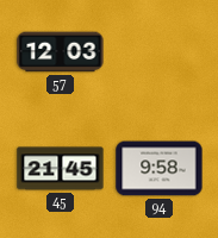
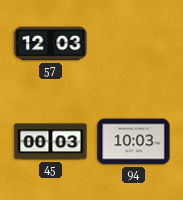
45: 21:45 -> 00:03 (51, 142)
94: 9:58 -> 10:03 (134, 142)
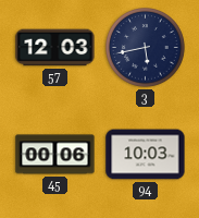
3: none -> 5:43 (146, 48)
45: 00:03 -> 00:06 (55, 155)
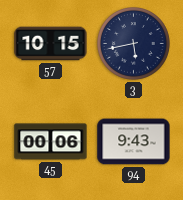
57: 12:03 -> 10:15 (51, 44)
94: 10:03 -> 9:43 (134, 142)
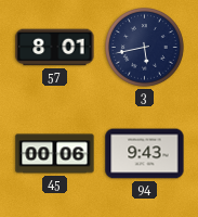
57: 10:15 -> 8:01 (55, 48)
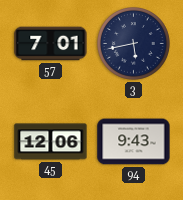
57: 8:01 -> 7:01 (51, 44)
45: 00:06 -> 12:06 (51, 142)
